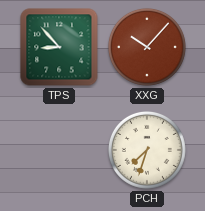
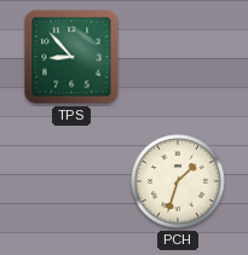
XXG: 10:07 -> none (147, 47)
PCH: 7:33 -> 1:33 (178, 181)
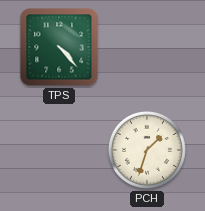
TPS: 8:53 -> 4:23 (59, 47)
